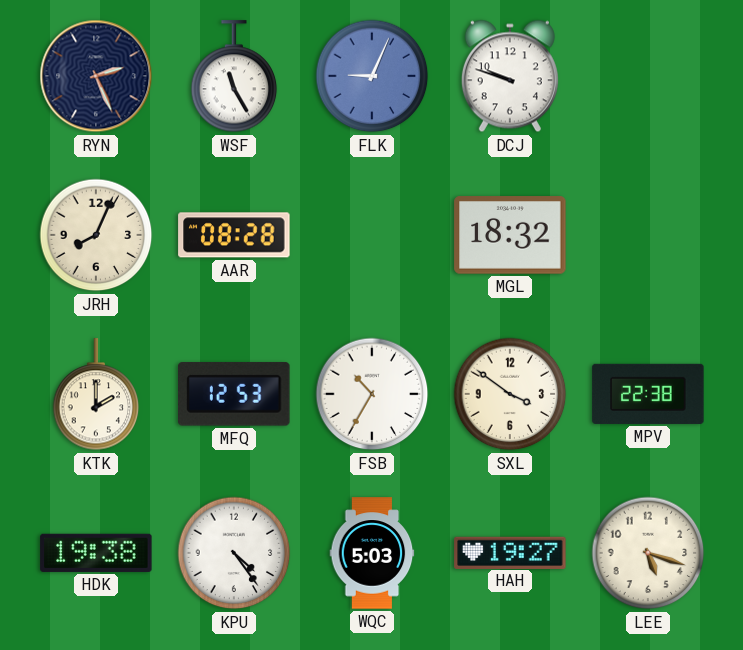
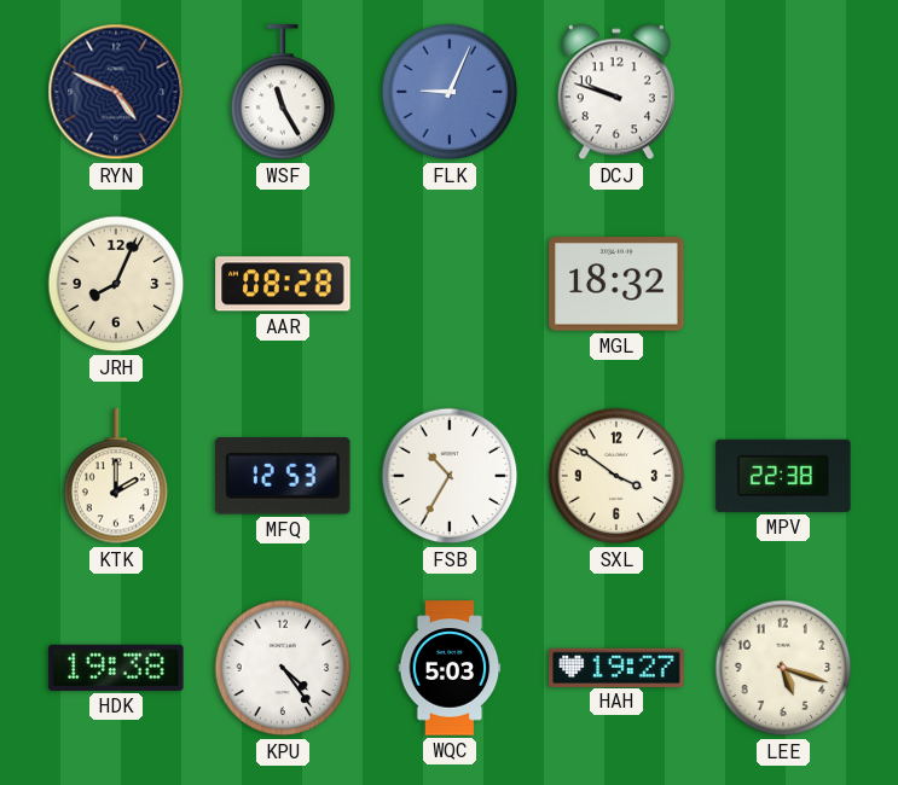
RYN: 2:26 -> 4:49 (116, 92)
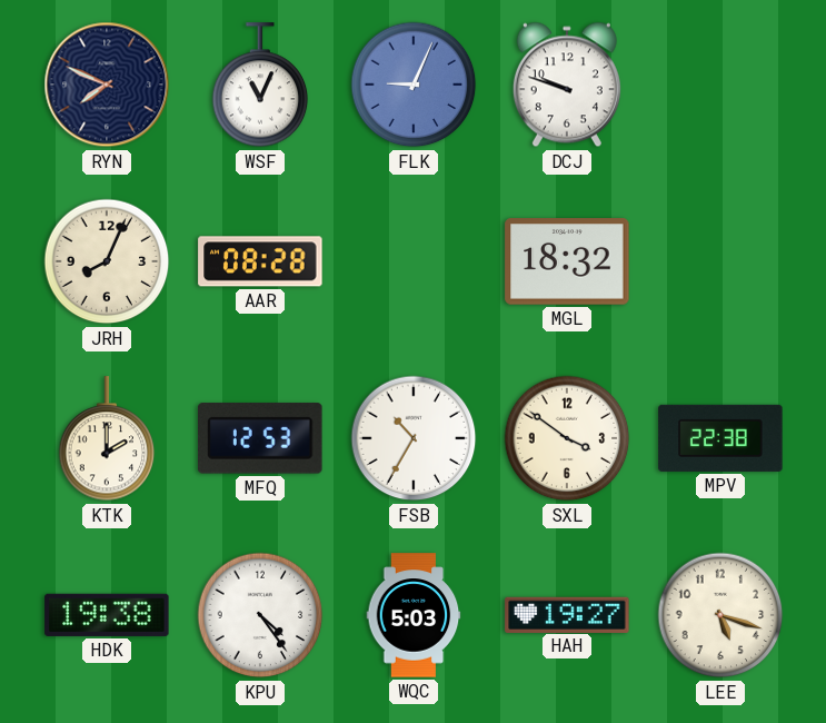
RYN: 4:49 -> 7:49 (107, 85)
WSF: 11:25 -> 11:04 (260, 86)
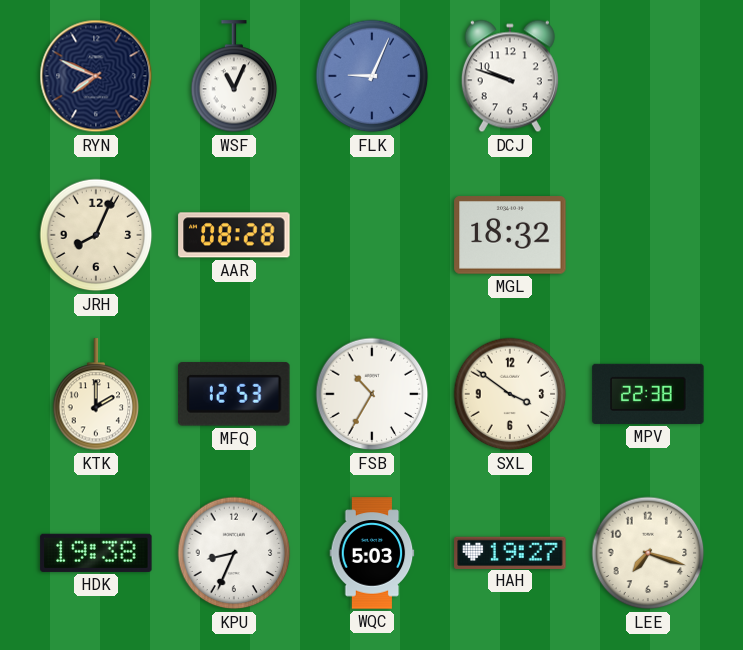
KPU: 4:24 -> 8:34 (234, 553)
LEE: 5:18 -> 7:18 (648, 553)
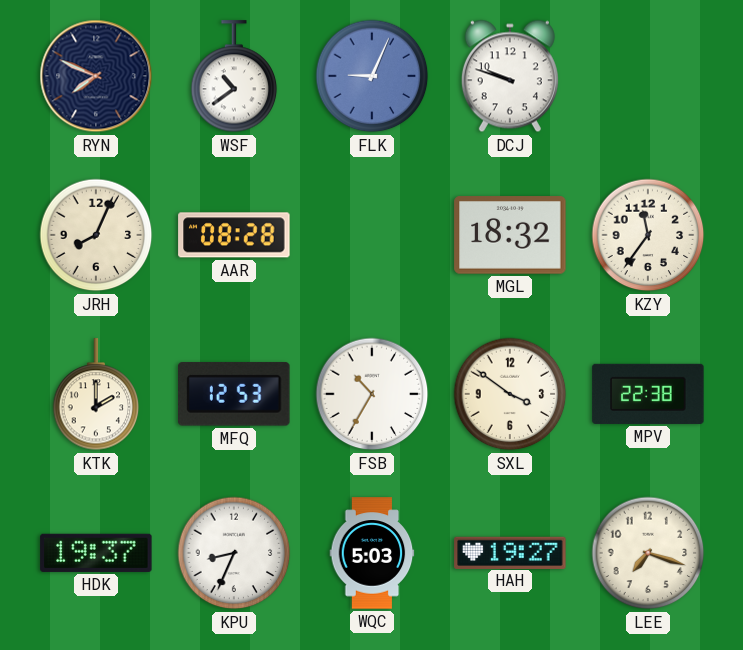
WSF: 11:04 -> 10:39 (234, 77)
KZY: none -> 11:36 (648, 235)
HDK: 19:38 -> 19:37 (96, 553)
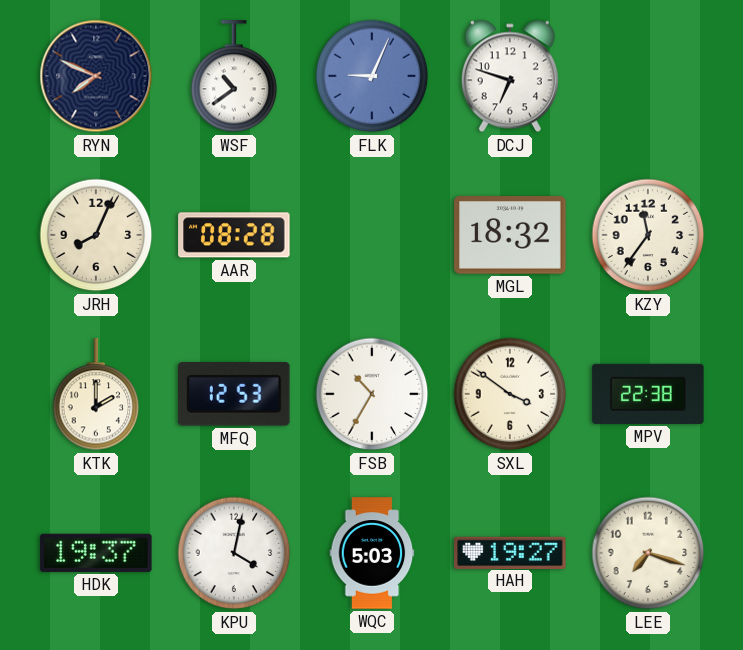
DCJ: 9:48 -> 6:48 (510, 76)
KPU: 8:34 -> 4:02 (234, 553)
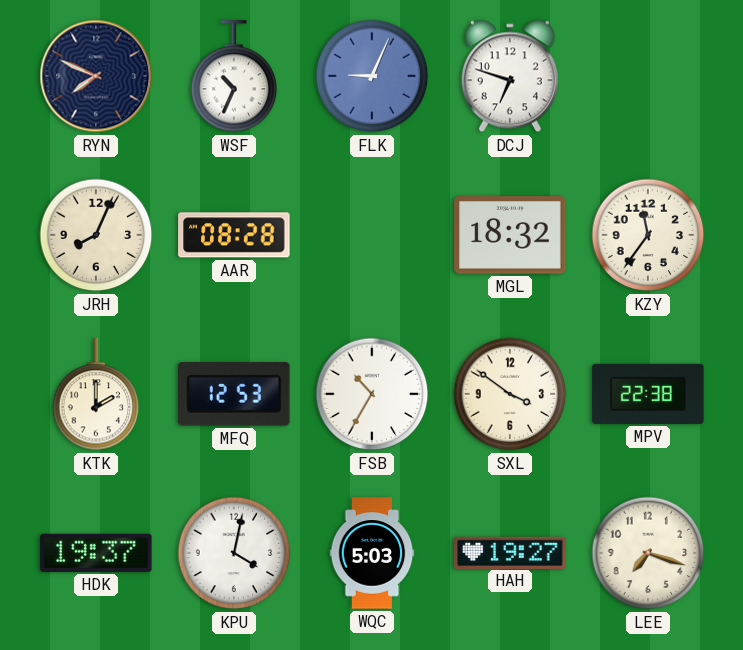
WSF: 10:39 -> 10:34 (234, 77)
